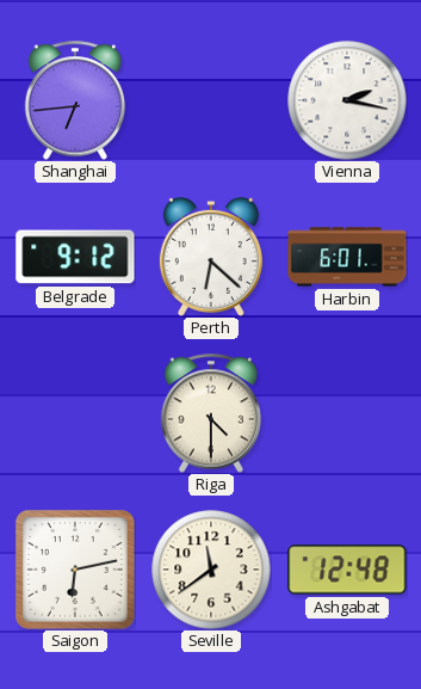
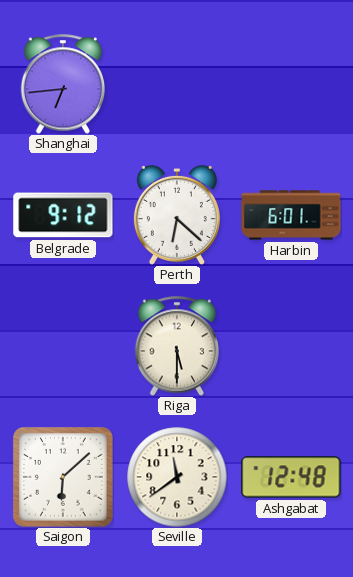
Vienna: 2:17 -> none (347, 100)
Riga: 4:30 -> 5:30 (177, 346)
Saigon: 6:13 -> 6:08 (63, 477)
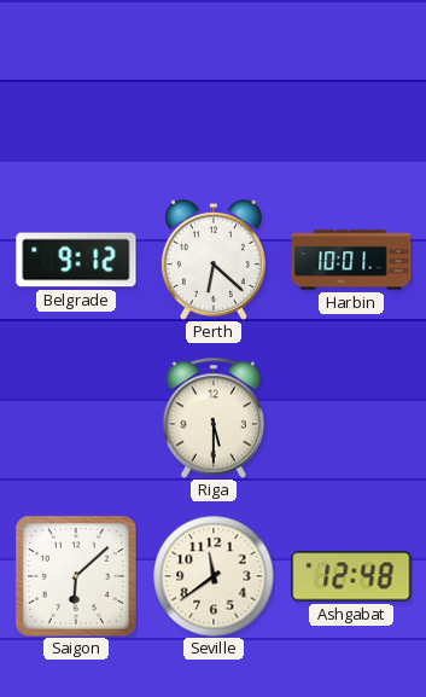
Shanghai: 6:44 -> none (63, 84)
Harbin: 6:01 -> 10:01 (351, 260)
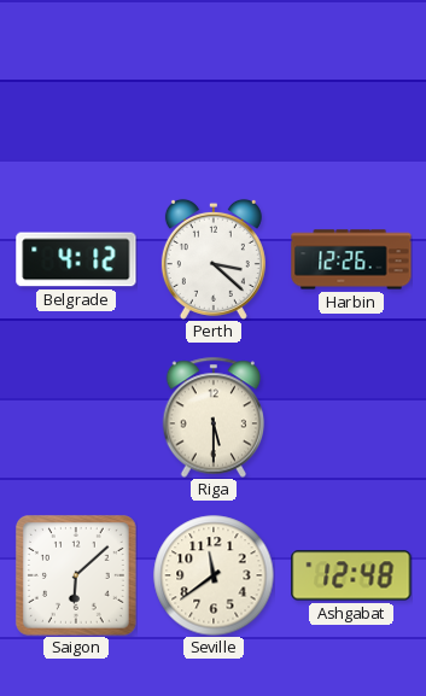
Belgrade: 9:12 -> 4:12 (76, 259)
Perth: 6:22 -> 3:22 (214, 259)
Harbin: 10:01 -> 12:26 (351, 259)
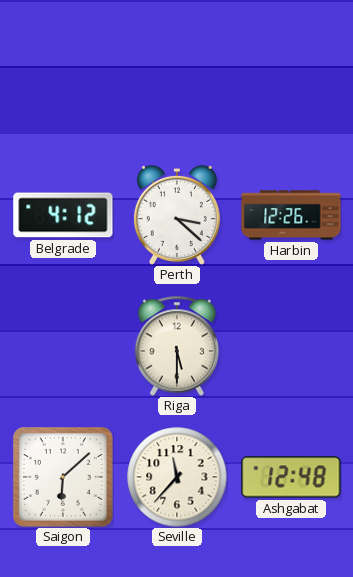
Seville: 11:39 -> 11:37 (177, 477)
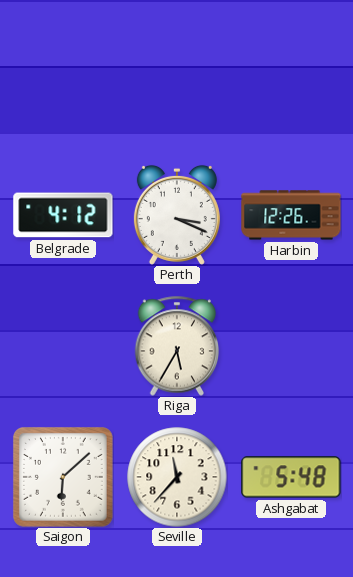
Perth: 3:22 -> 3:19 (177, 215)
Riga: 5:30 -> 5:35 (177, 346)
Ashgabat: 12:48 -> 5:48 (291, 477)
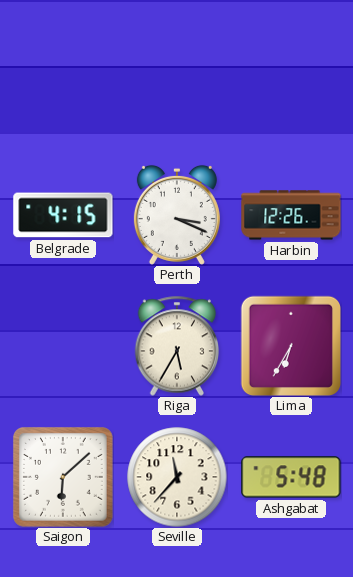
Belgrade: 4:12 -> 4:15 (63, 215)
Lima: none -> 6:35 (290, 345)
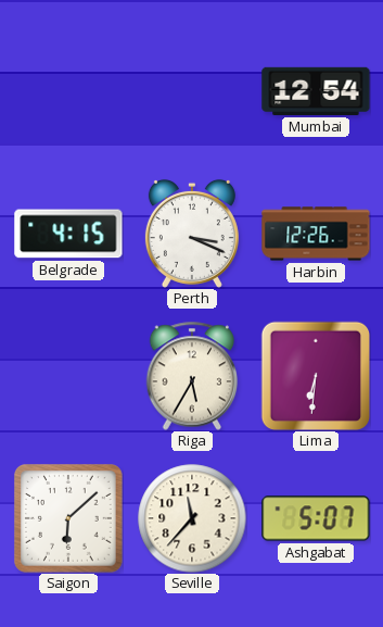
Mumbai: none -> 12:54 (316, 91)
Lima: 6:35 -> 6:31 (315, 375)
Ashgabat: 5:48 -> 5:07 (316, 518)
